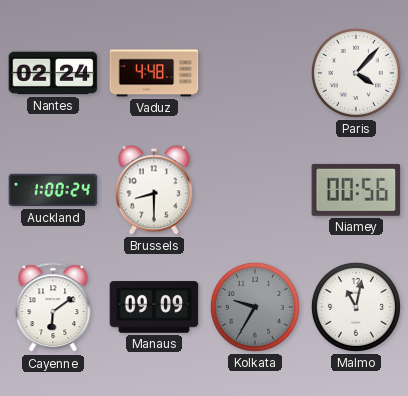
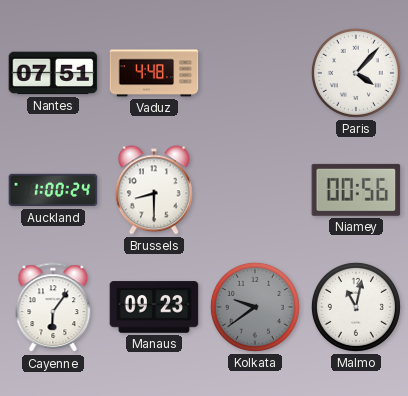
Nantes: 02:24 -> 07:51 (53, 73)
Cayenne: 6:09 -> 6:06 (53, 308)
Manaus: 09:09 -> 09:23 (154, 307)
Kolkata: 9:35 -> 9:39 (255, 307)
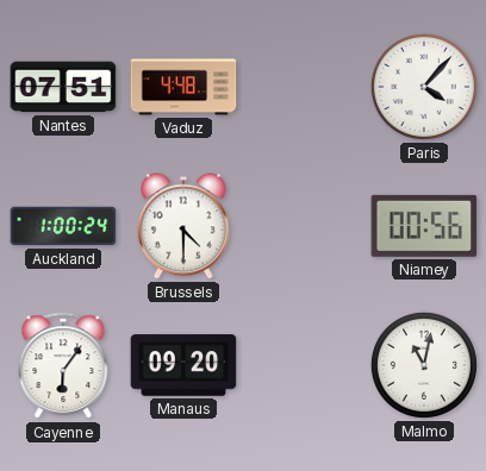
Brussels: 8:30 -> 4:30 (183, 226)
Manaus: 09:23 -> 09:20 (183, 365)
Kolkata: 9:39 -> none (255, 307)
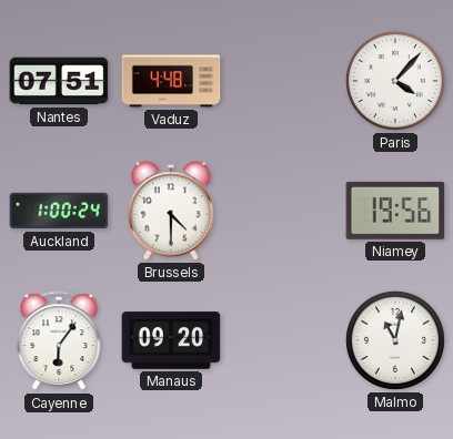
Niamey: 00:56 -> 19:56 (395, 211)
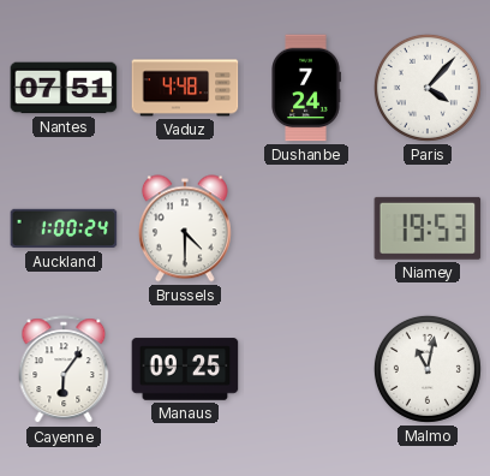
Dushanbe: none -> 7:24 (306, 88)
Niamey: 19:56 -> 19:53 (428, 228)
Manaus: 09:20 -> 09:25 (185, 369)
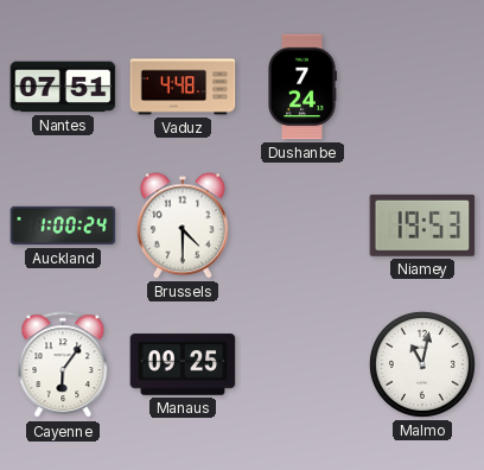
Paris: 4:07 -> none (428, 88)
